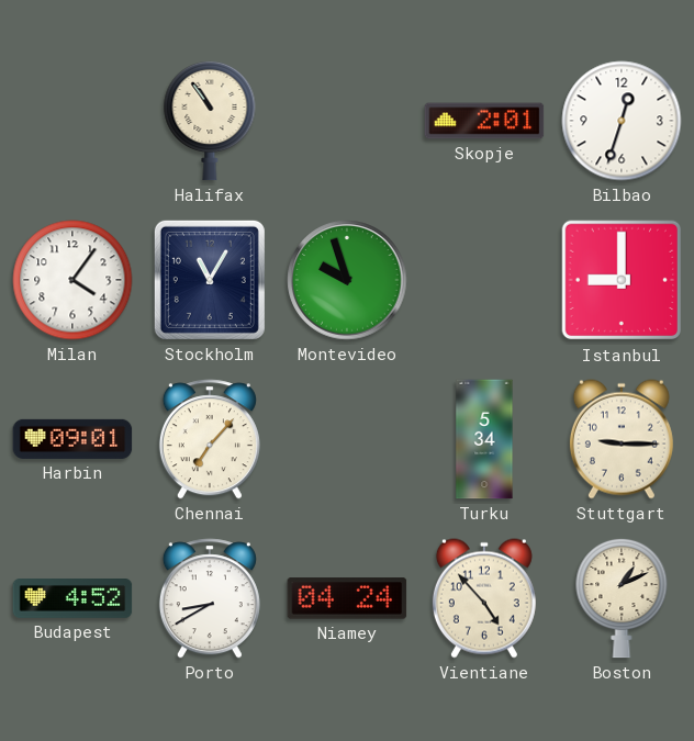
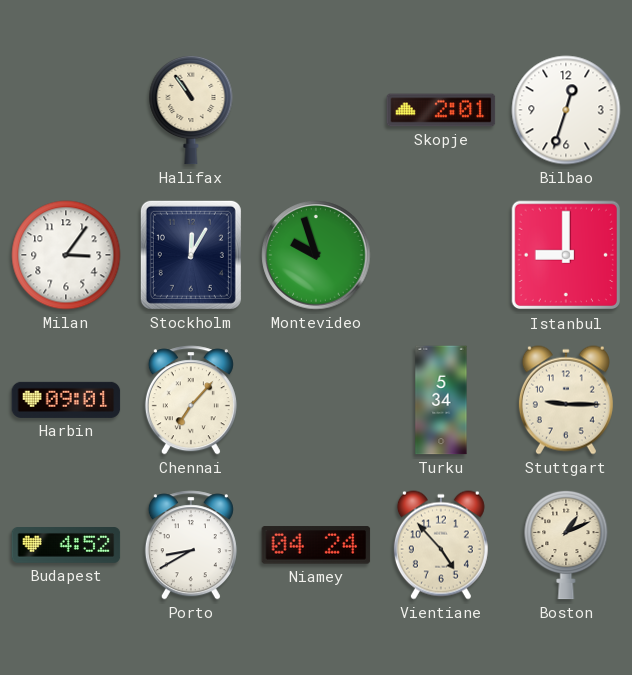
Milan: 4:06 -> 3:06 (66, 255)
Stockholm: 11:05 -> 12:05 (191, 255)
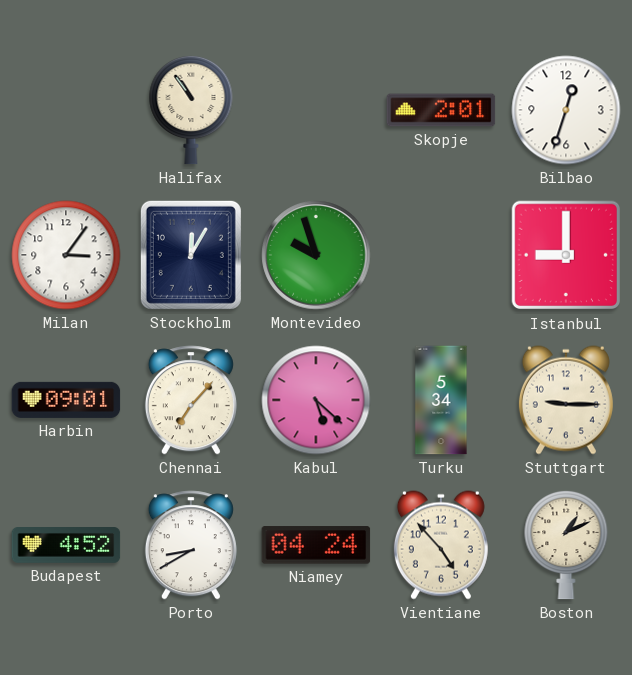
Kabul: none -> 5:22 (316, 400)
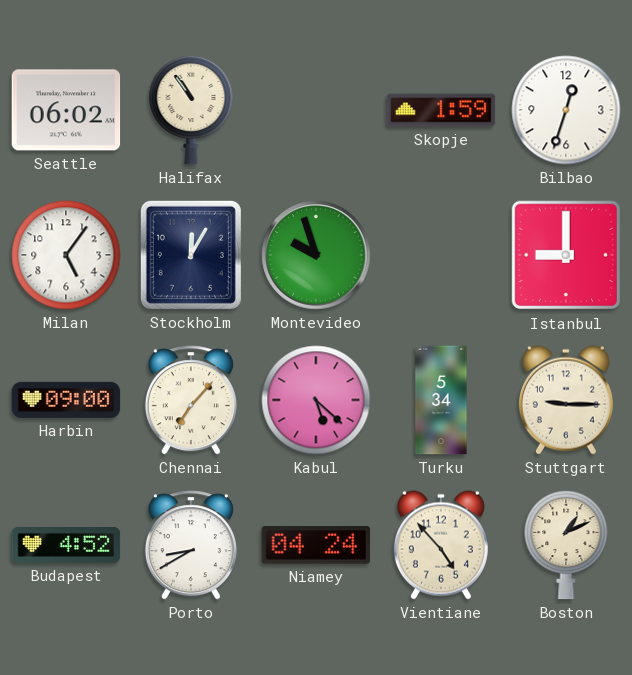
Seattle: none -> 06:02 (66, 110)
Skopje: 2:01 -> 1:59 (441, 110)
Milan: 3:06 -> 5:06 (66, 255)
Harbin: 09:01 -> 09:00 (66, 400)
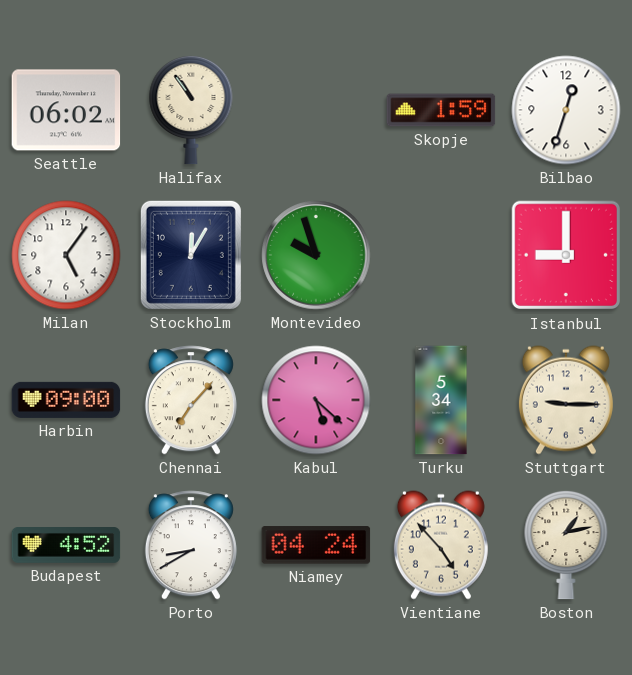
Boston: 1:11 -> 1:13 (566, 545)
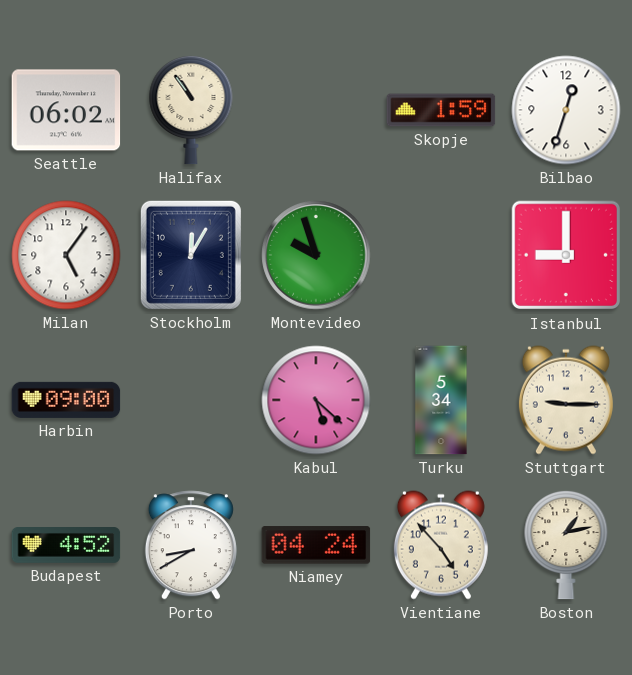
Chennai: 7:07 -> none (191, 400)
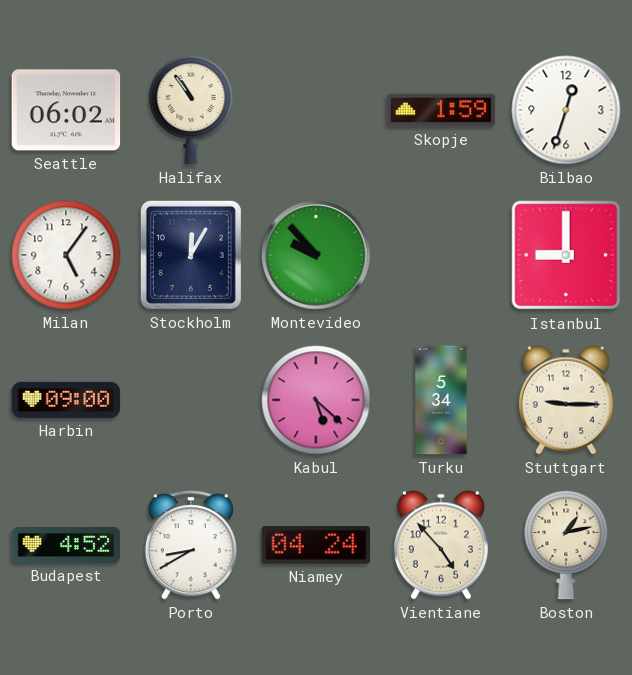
Montevideo: 9:57 -> 9:53 (316, 255)
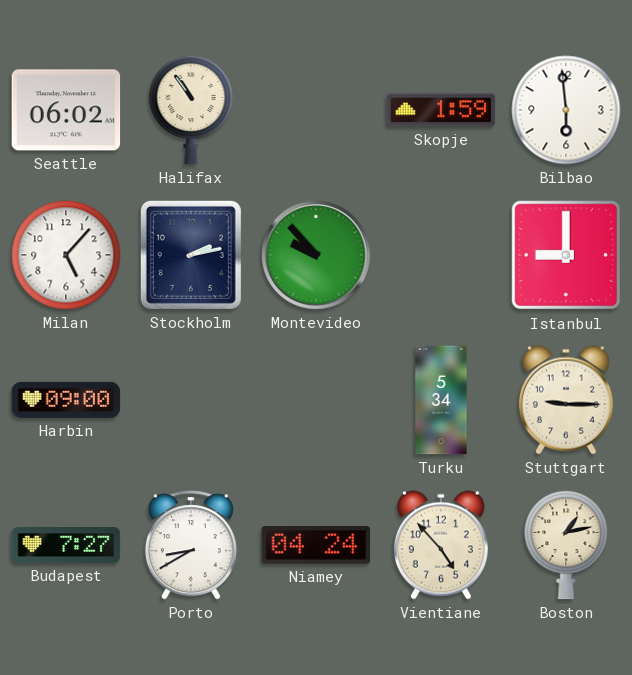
Bilbao: 12:33 -> 5:59 (566, 110)
Milan: 5:06 -> 5:07 (66, 255)
Stockholm: 12:05 -> 2:13 (191, 255)
Kabul: 5:22 -> none (316, 400)
Budapest: 4:52 -> 7:27 (66, 546)
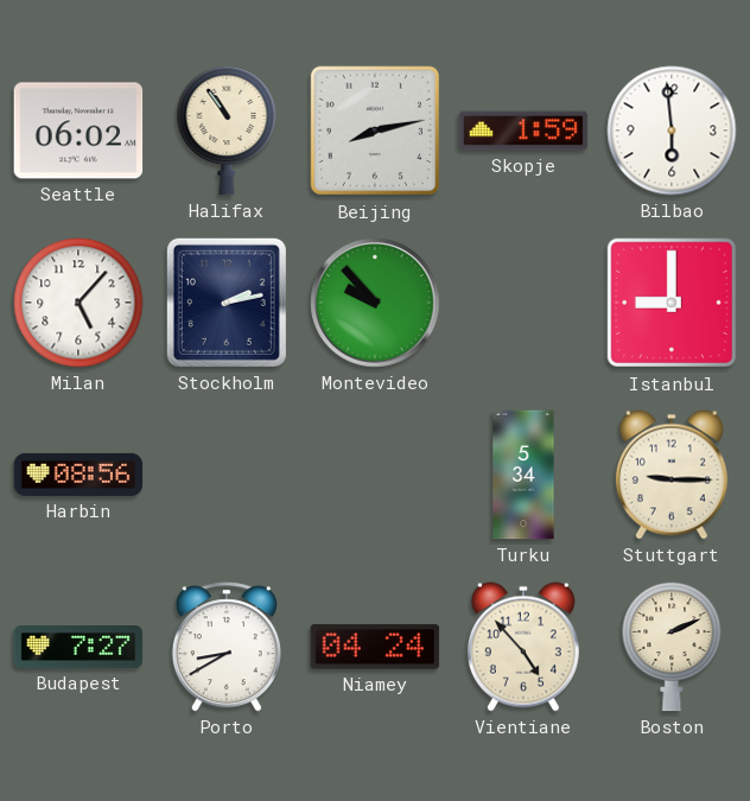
Beijing: none -> 8:13 (375, 131)
Harbin: 09:00 -> 08:56 (78, 475)
Boston: 1:13 -> 2:11 (672, 647)
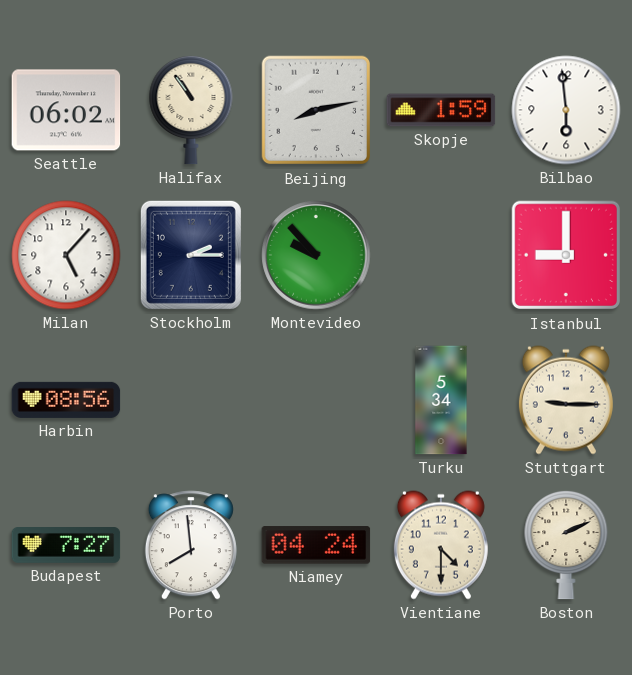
Stockholm: 2:13 -> 2:15 (191, 255)
Porto: 8:40 -> 7:59 (191, 545)
Vientiane: 4:53 -> 4:30 (441, 545)
